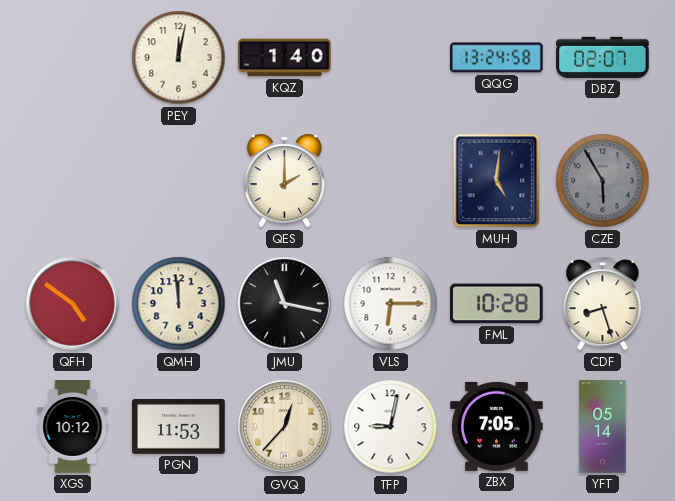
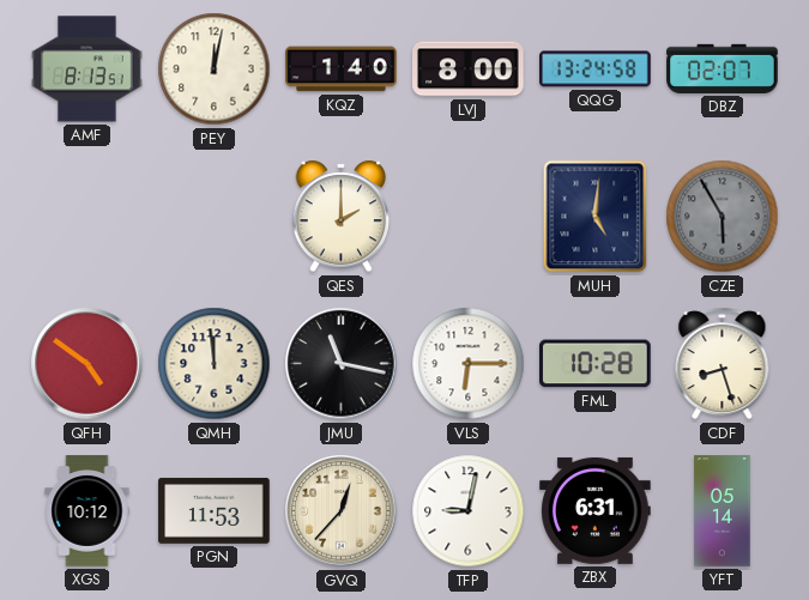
AMF: none -> 8:13 (87, 69)
LVJ: none -> 8:00 (469, 69)
ZBX: 7:05 -> 6:31 (596, 510)
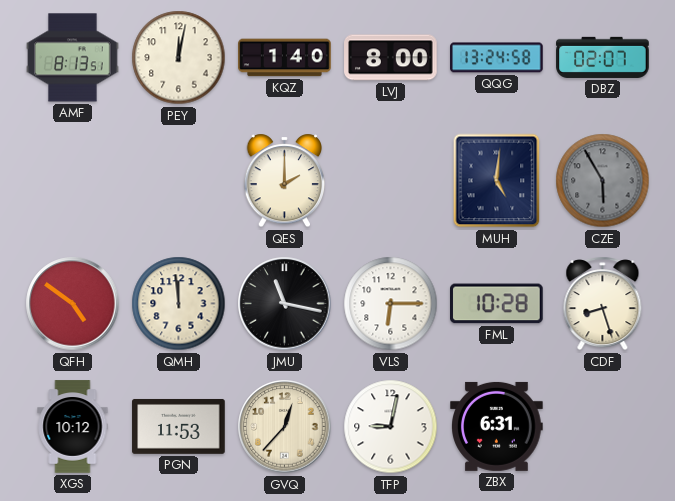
YFT: 05:14 -> none (723, 511)
